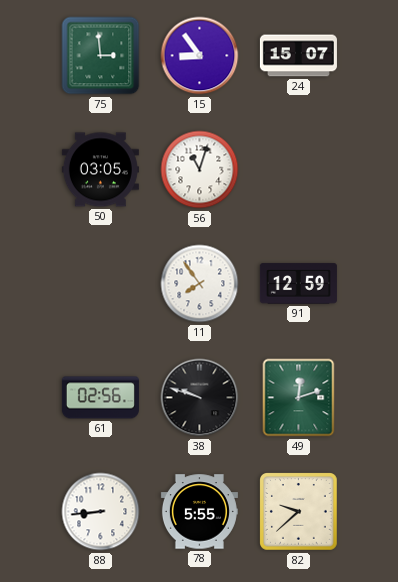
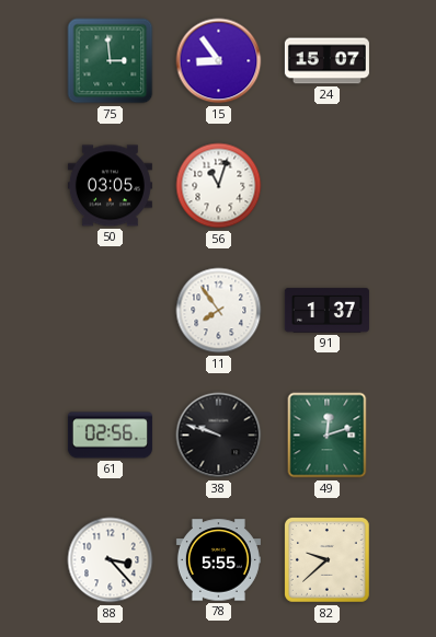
91: 12:59 -> 1:37 (326, 311)
88: 8:44 -> 3:23 (111, 560)
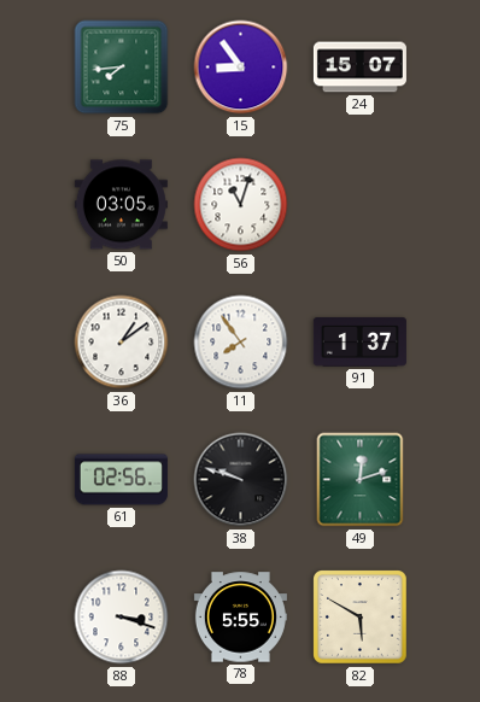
75: 2:59 -> 7:44 (122, 68)
36: none -> 1:09 (122, 343)
88: 3:23 -> 3:18 (122, 618)
82: 9:38 -> 5:50 (361, 618)
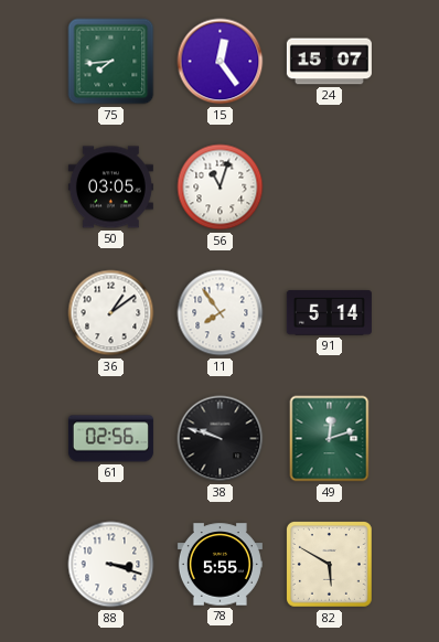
15: 8:54 -> 12:24 (221, 62)
91: 1:37 -> 5:14 (329, 313)
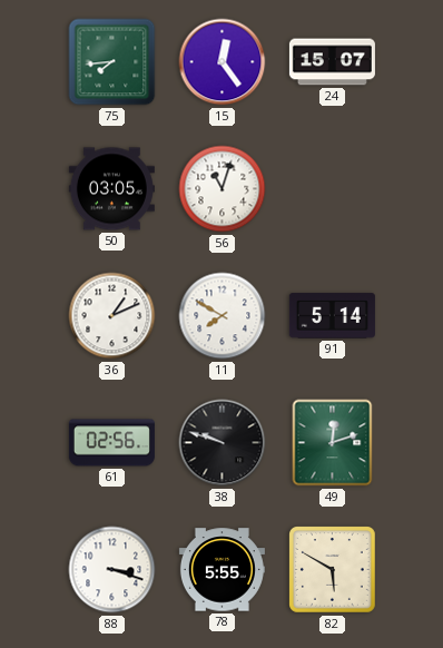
36: 1:09 -> 1:11 (112, 316)
11: 7:54 -> 7:50 (223, 316)
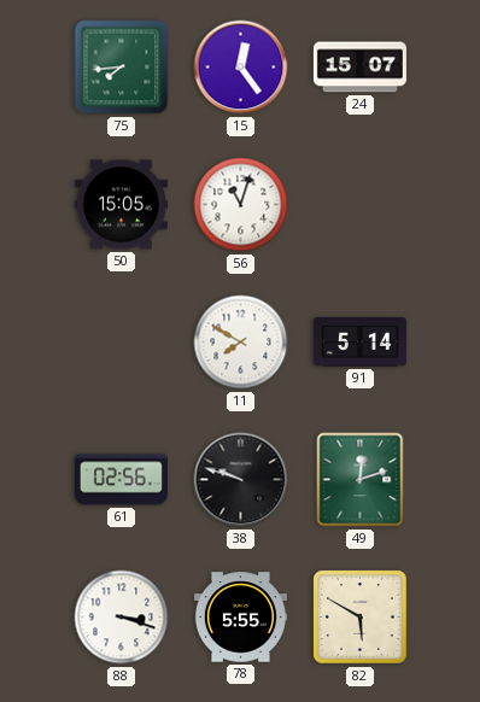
50: 03:05 -> 15:05 (121, 205)
36: 1:11 -> none (112, 316)
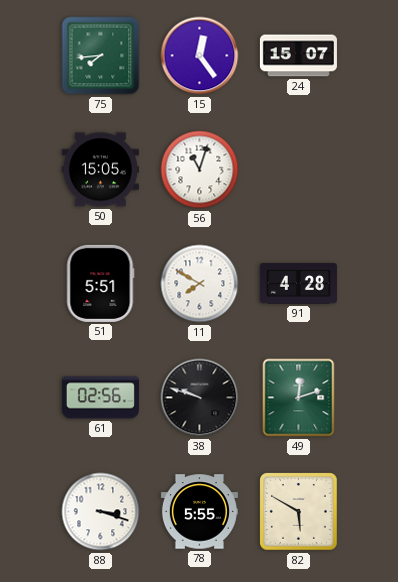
51: none -> 5:51 (101, 283)
91: 5:14 -> 4:28 (298, 284)
